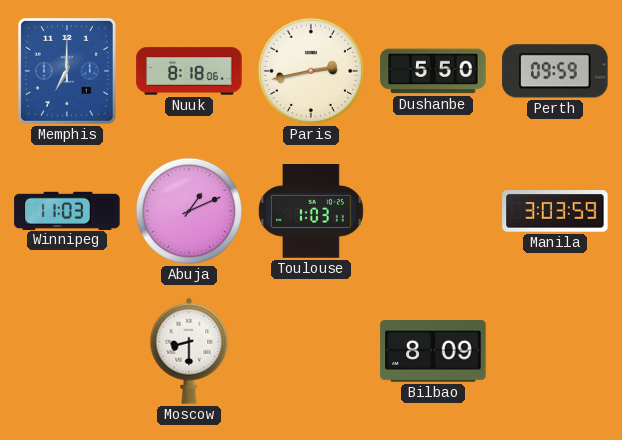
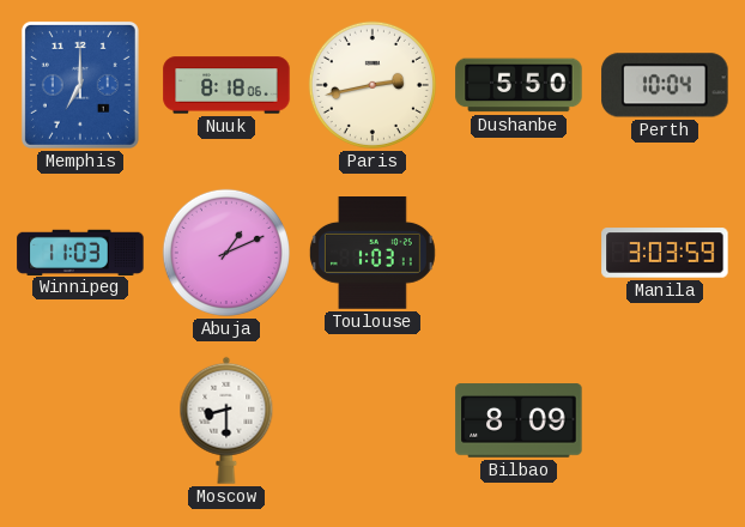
Perth: 09:59 -> 10:04 (665, 85)
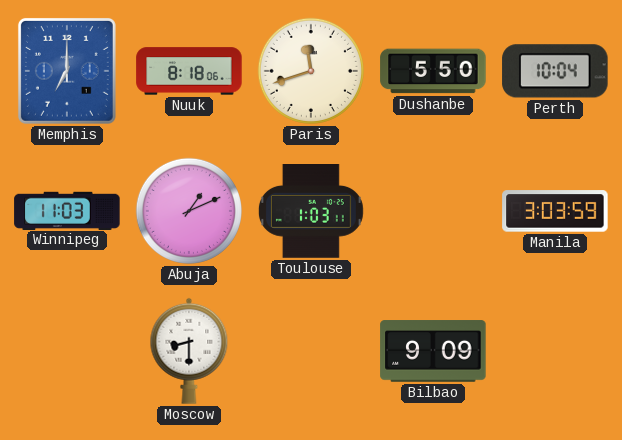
Paris: 2:43 -> 11:42 (311, 71)
Bilbao: 8:09 -> 9:09 (433, 351)
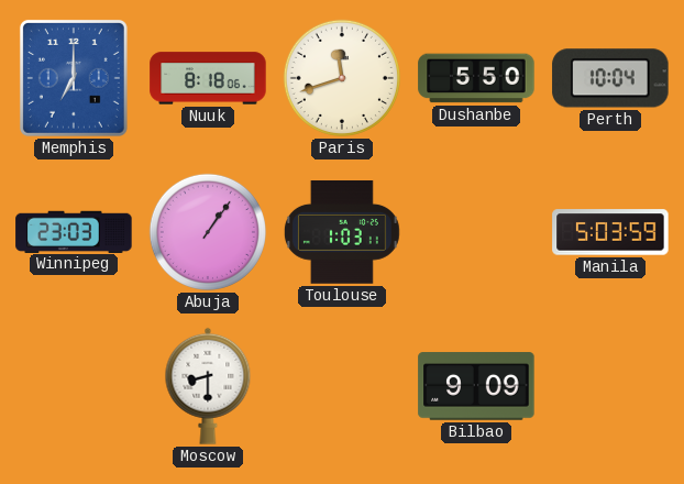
Winnipeg: 11:03 -> 23:03 (74, 231)
Abuja: 1:11 -> 1:06 (208, 232)
Manila: 3:03 -> 5:03 (610, 232)
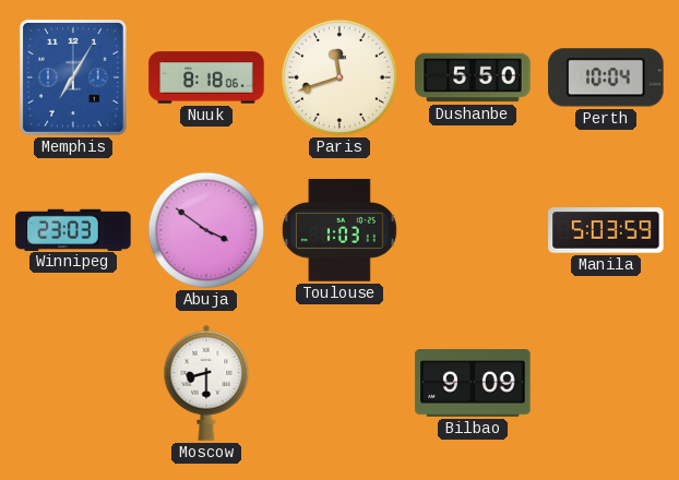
Memphis: 7:00 -> 7:05 (73, 77)
Abuja: 1:06 -> 3:51 (206, 230)
